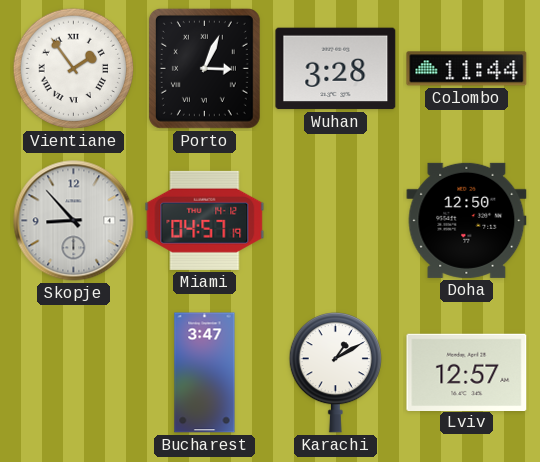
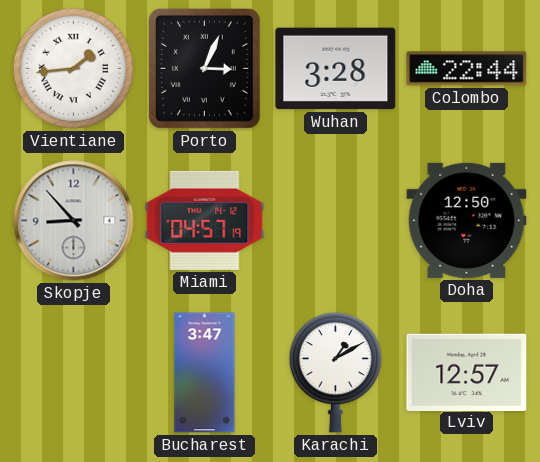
Vientiane: 1:54 -> 1:44 (74, 69)
Colombo: 11:44 -> 22:44 (467, 69)
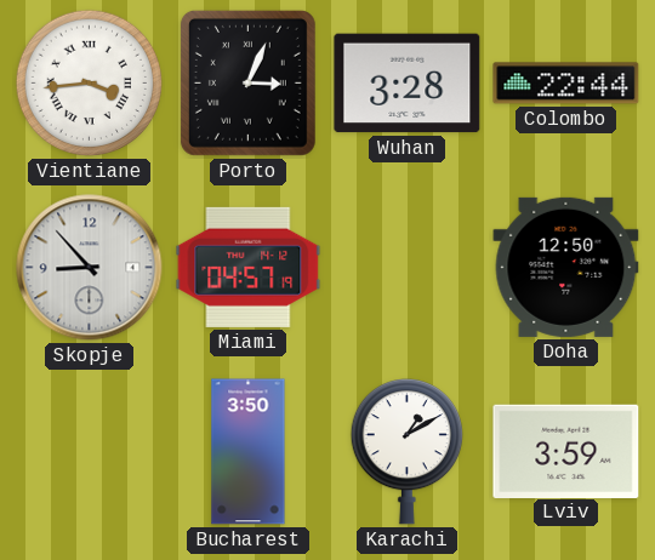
Vientiane: 1:44 -> 3:44 (90, 84)
Bucharest: 3:47 -> 3:50 (249, 452)
Lviv: 12:57 -> 3:59 (566, 451)
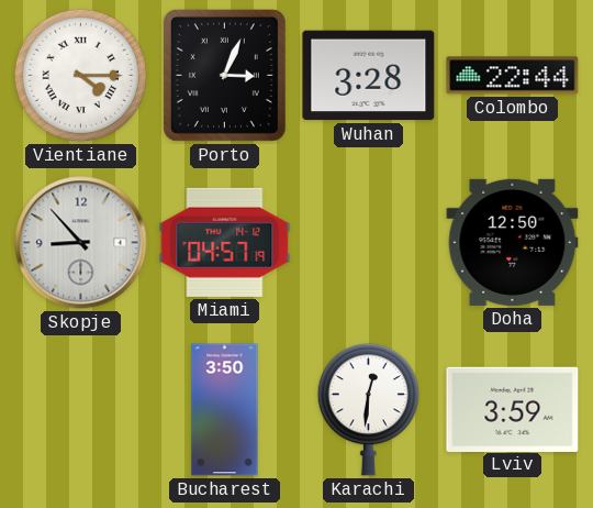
Vientiane: 3:44 -> 4:15 (81, 76)
Karachi: 1:10 -> 12:31 (368, 410)
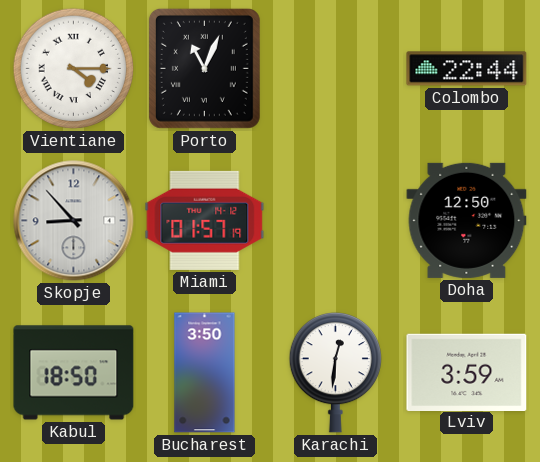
Porto: 3:04 -> 11:04 (204, 68)
Wuhan: 3:28 -> none (369, 76)
Miami: 04:57 -> 01:57 (205, 220)
Kabul: none -> 18:50 (74, 373)
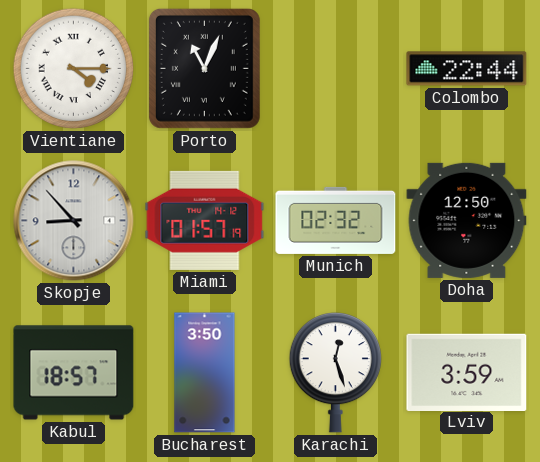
Munich: none -> 02:32 (336, 220)
Kabul: 18:50 -> 18:57 (74, 373)
Karachi: 12:31 -> 12:27 (335, 373)
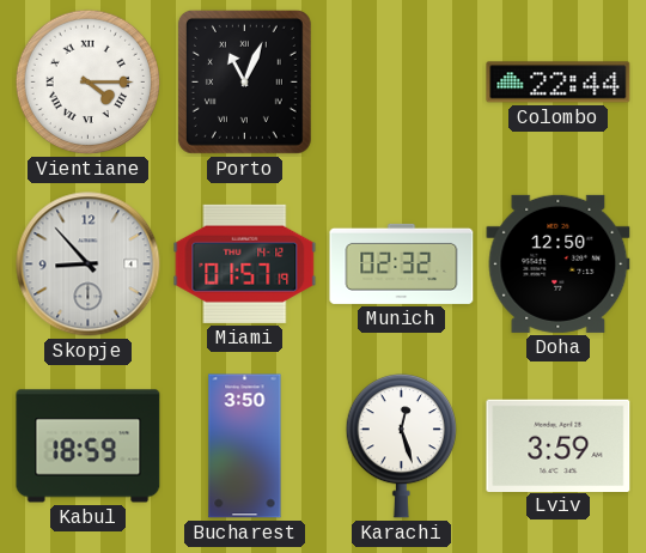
Kabul: 18:57 -> 18:59 (89, 446)
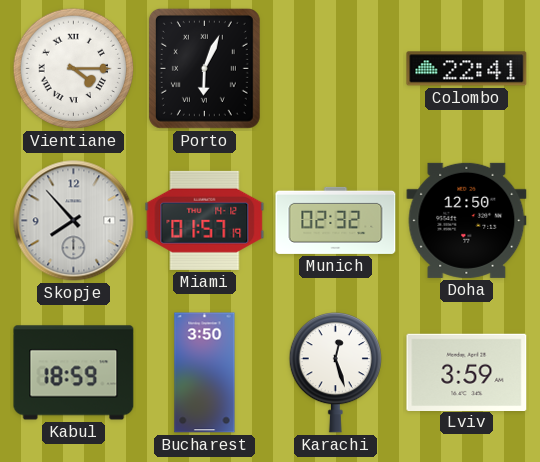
Porto: 11:04 -> 6:04 (204, 68)
Colombo: 22:44 -> 22:41 (467, 69)
Skopje: 8:53 -> 7:53 (74, 221)
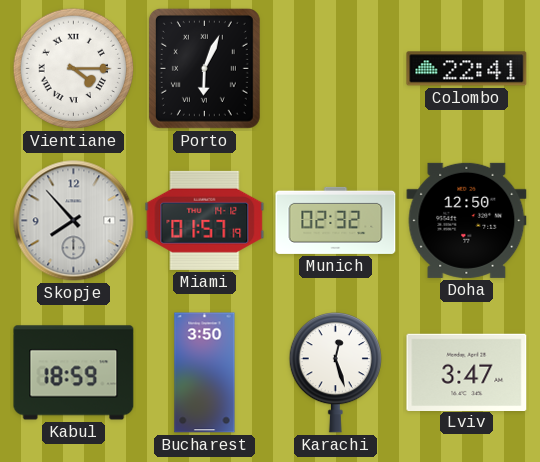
Lviv: 3:59 -> 3:47 (467, 372)
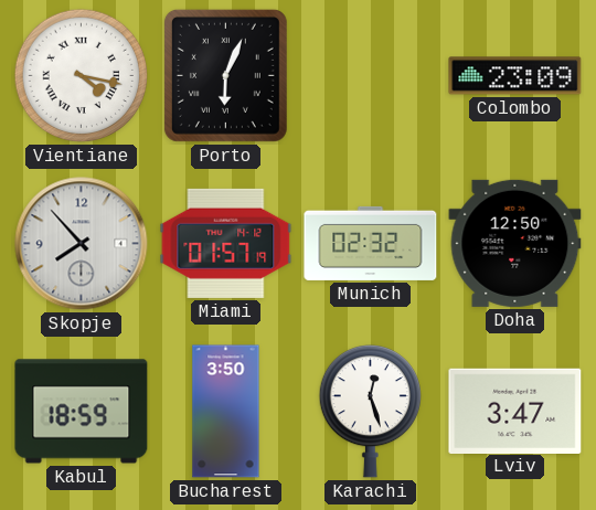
Vientiane: 4:15 -> 4:17 (82, 76)
Colombo: 22:41 -> 23:09 (515, 76)
